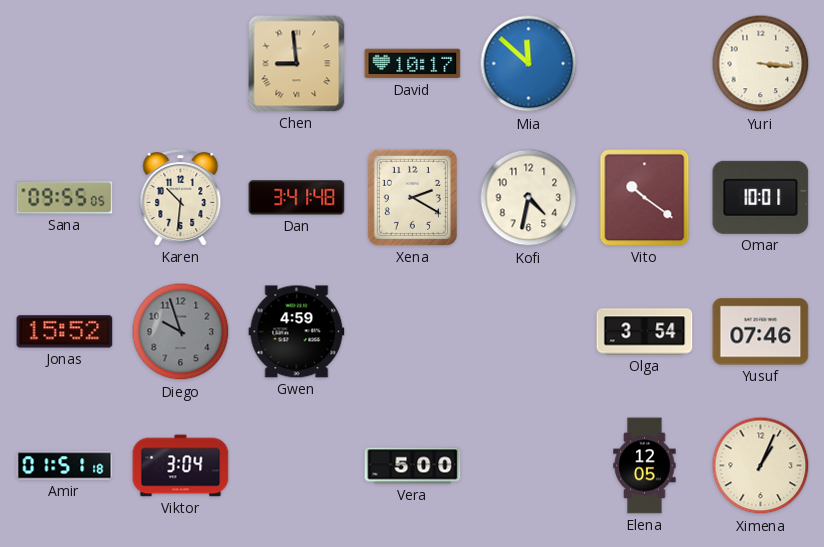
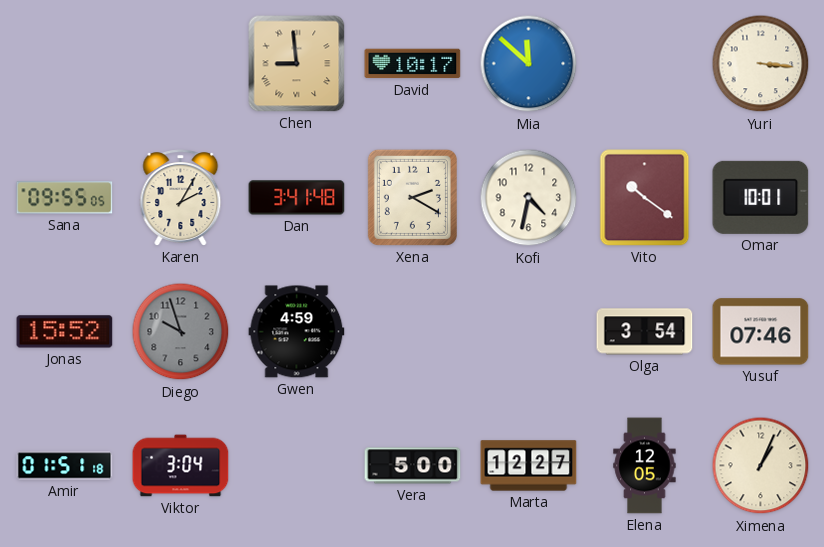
Karen: 10:31 -> 2:05 (181, 198)
Marta: none -> 12:27 (529, 466)
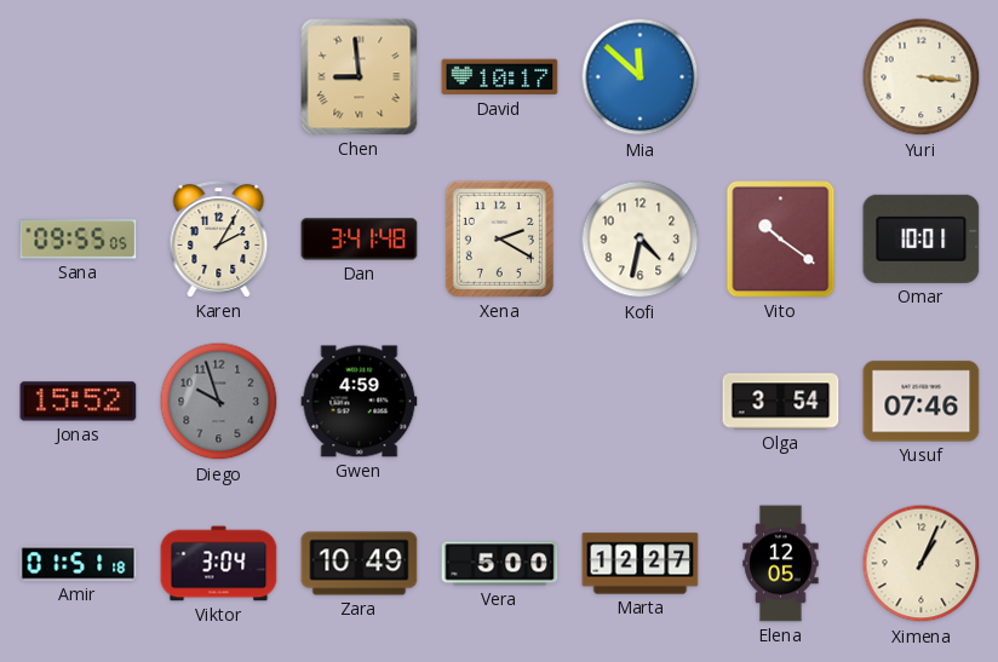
Zara: none -> 10:49 (360, 564)
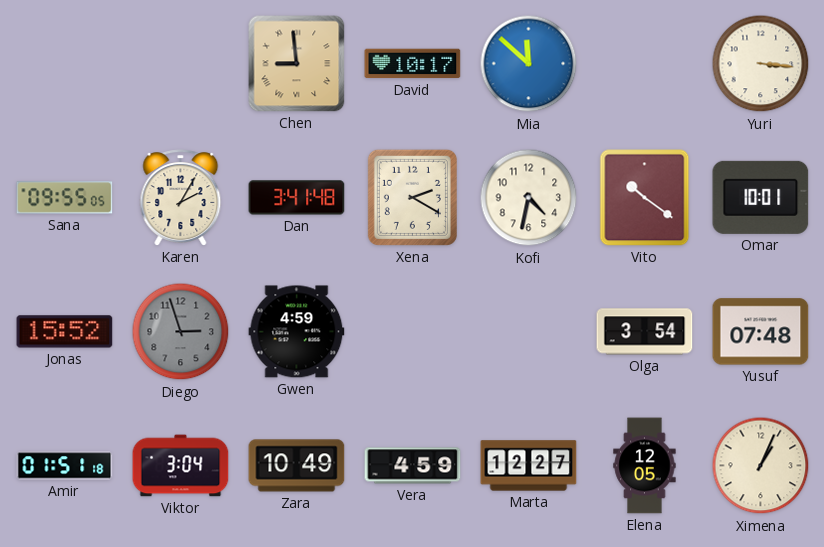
Diego: 9:57 -> 2:57 (181, 332)
Yusuf: 07:46 -> 07:48 (761, 332)
Vera: 5:00 -> 4:59 (413, 466)
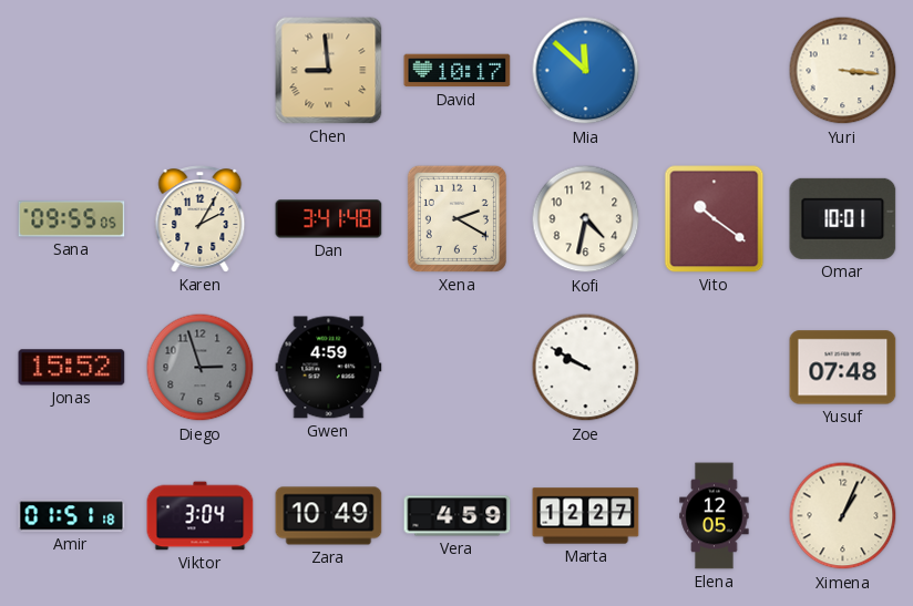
Zoe: none -> 9:50 (586, 368)
Olga: 3:54 -> none (645, 332)
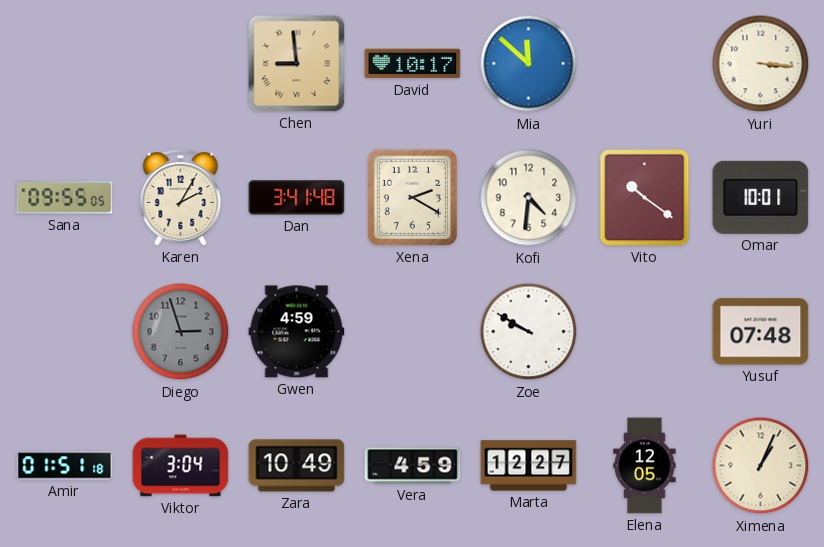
Kofi: 4:32 -> 4:31 (529, 198)
Jonas: 15:52 -> none (72, 368)
